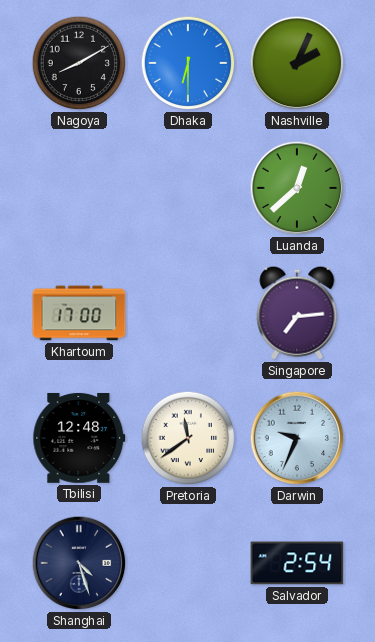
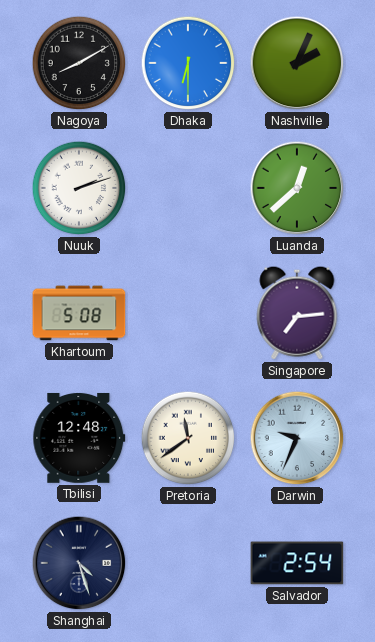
Nuuk: none -> 2:12 (79, 188)
Khartoum: 17:00 -> 5:08 (79, 313)
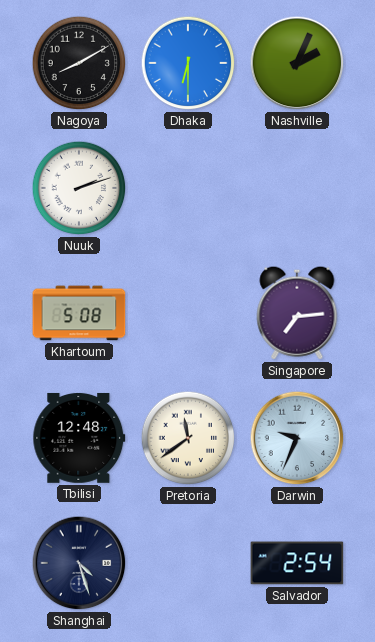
Luanda: 12:38 -> none (297, 188)
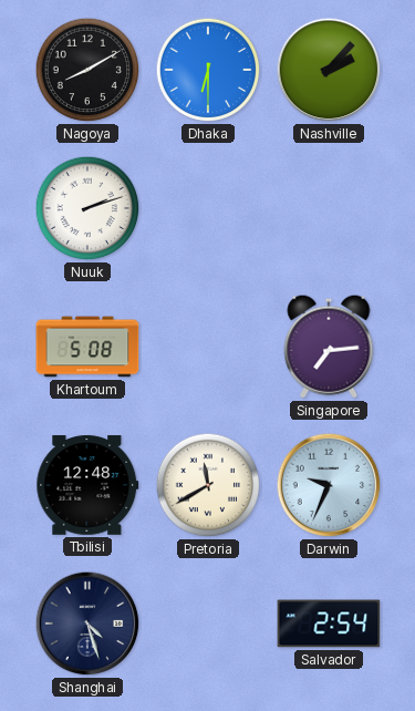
Nashville: 2:04 -> 2:07 (329, 70)
Pretoria: 11:39 -> 11:40 (208, 485)
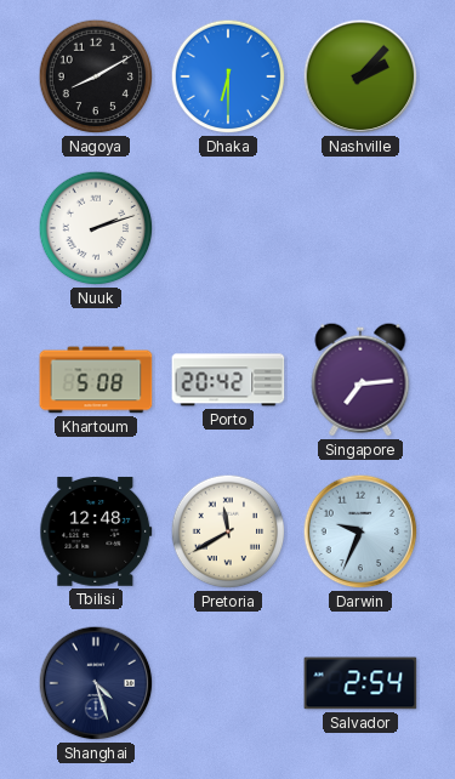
Porto: none -> 20:42 (228, 380)
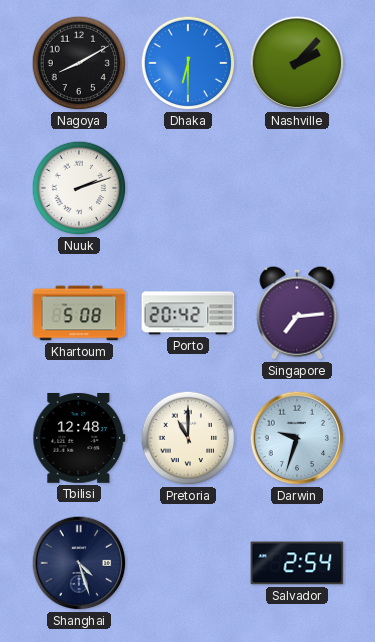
Pretoria: 11:40 -> 11:00 (188, 438)
Darwin: 9:34 -> 9:33 (297, 438)
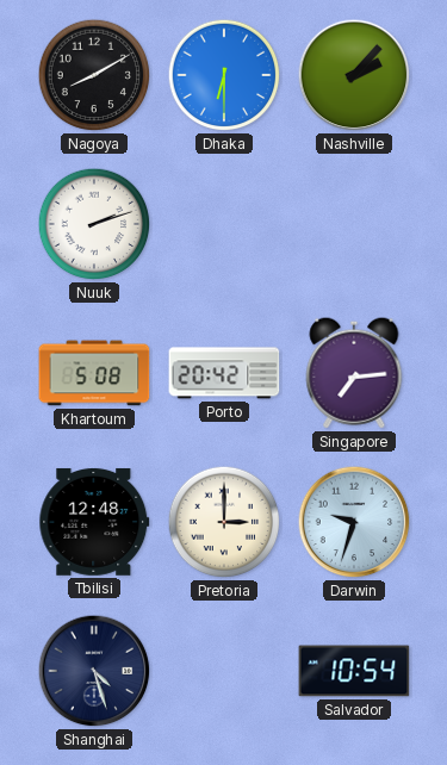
Pretoria: 11:00 -> 3:00 (224, 522)
Salvador: 2:54 -> 10:54 (354, 671)
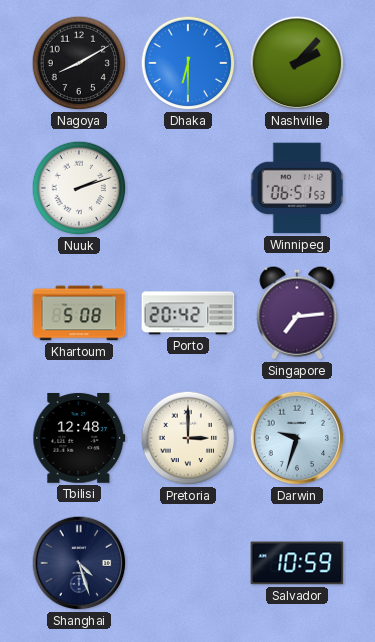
Winnipeg: none -> 06:51 (297, 188)
Salvador: 10:54 -> 10:59 (297, 563)
